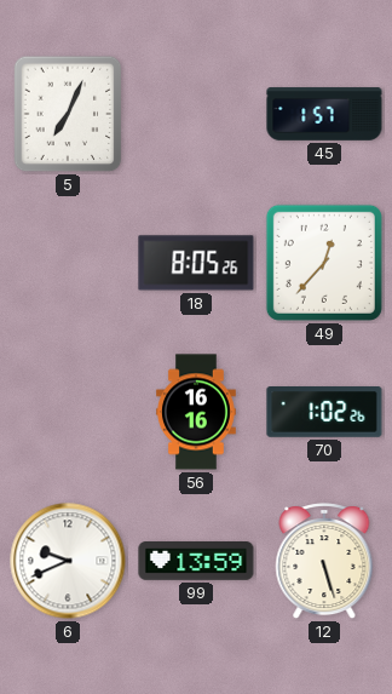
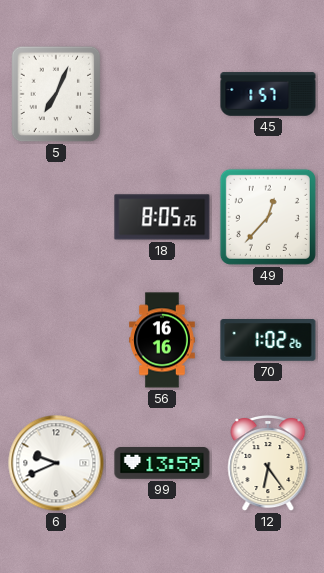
12: 5:27 -> 6:24 (268, 463)
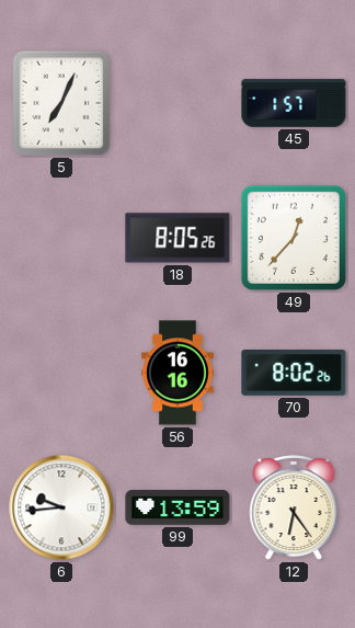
70: 1:02 -> 8:02 (294, 373)
6: 9:41 -> 9:44 (61, 507)
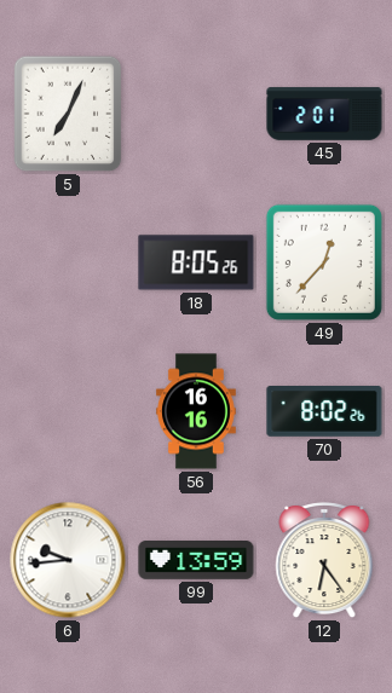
45: 1:57 -> 2:01 (324, 114)
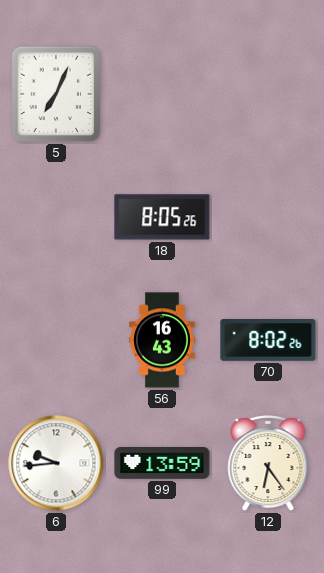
45: 2:01 -> none (324, 114)
49: 12:37 -> none (324, 262)
56: 16:16 -> 16:43 (163, 340)
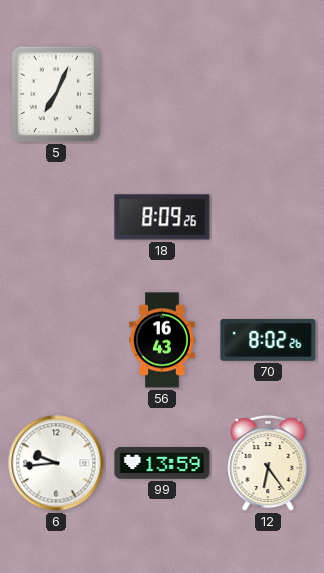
18: 8:05 -> 8:09 (162, 217)
